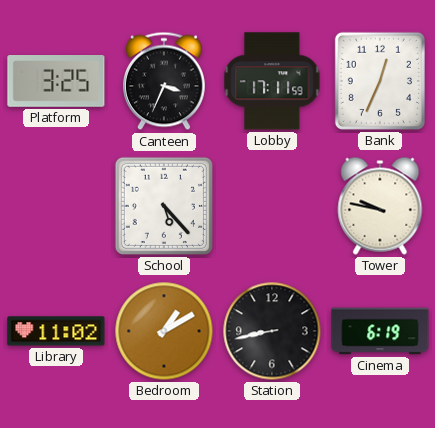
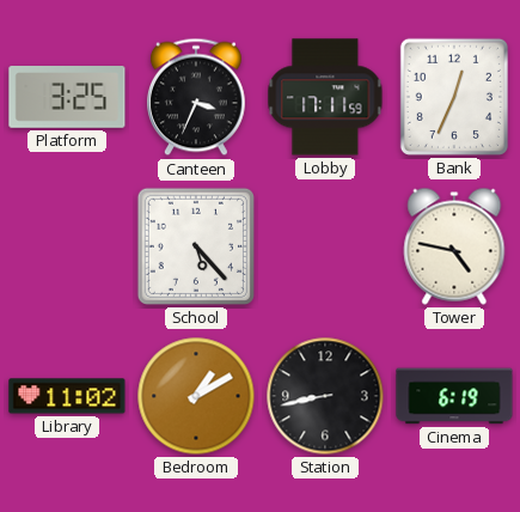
Tower: 9:47 -> 4:47 (454, 246)
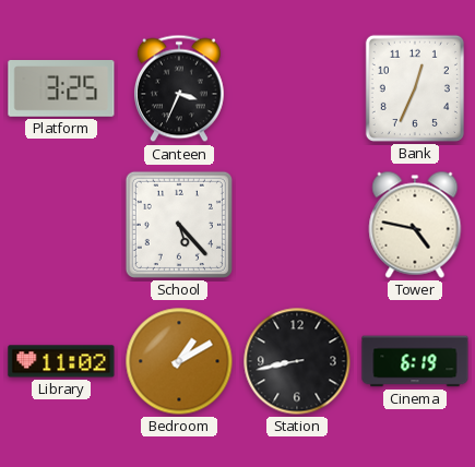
Lobby: 17:11 -> none (325, 97)
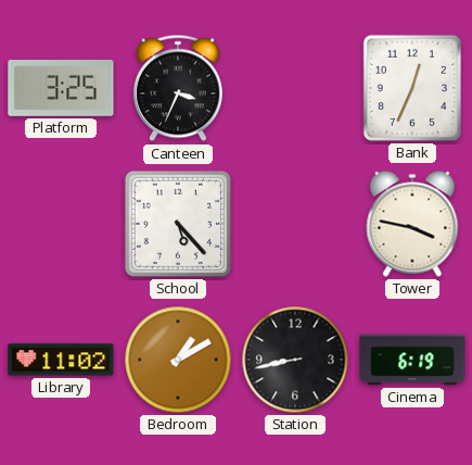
Tower: 4:47 -> 3:47 (412, 224)
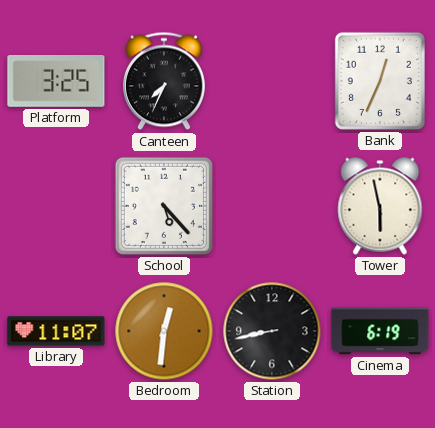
Canteen: 3:34 -> 7:34 (164, 81)
Tower: 3:47 -> 5:58 (380, 206)
Library: 11:02 -> 11:07 (56, 331)
Bedroom: 1:10 -> 12:31 (164, 331)
